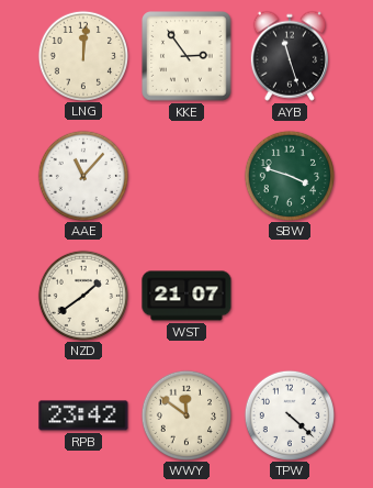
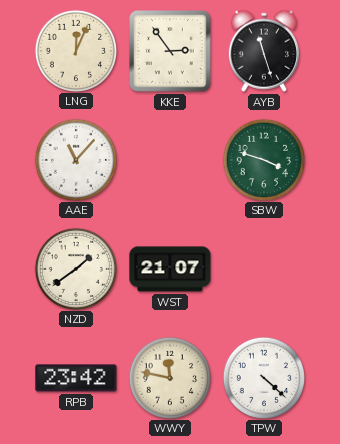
LNG: 12:01 -> 12:04 (75, 50)
WWY: 11:51 -> 11:47 (169, 377)
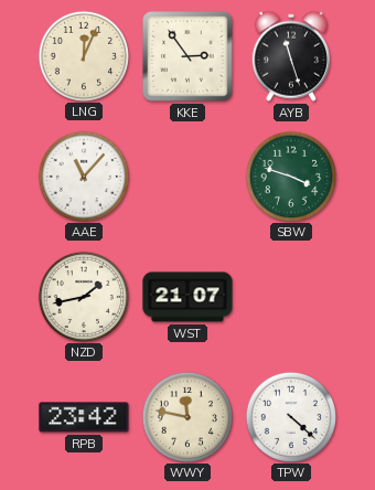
NZD: 1:39 -> 1:43 (83, 296)
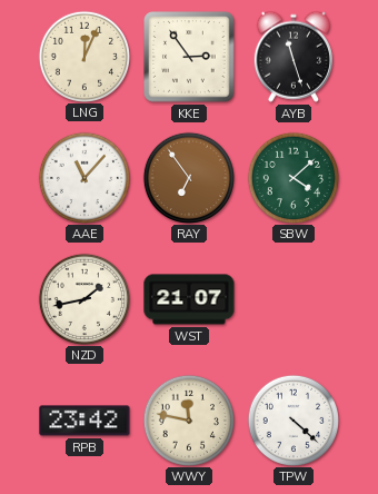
RAY: none -> 6:54 (188, 177)
SBW: 3:48 -> 4:08 (292, 177)
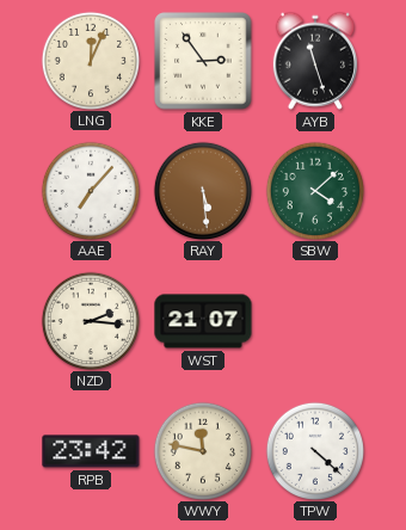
AAE: 11:07 -> 7:07 (90, 190)
RAY: 6:54 -> 5:29 (202, 190)
NZD: 1:43 -> 2:16 (90, 320)
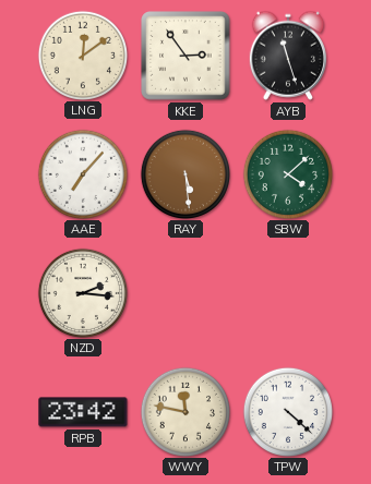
LNG: 12:04 -> 12:09 (82, 55)
WST: 21:07 -> none (203, 321)
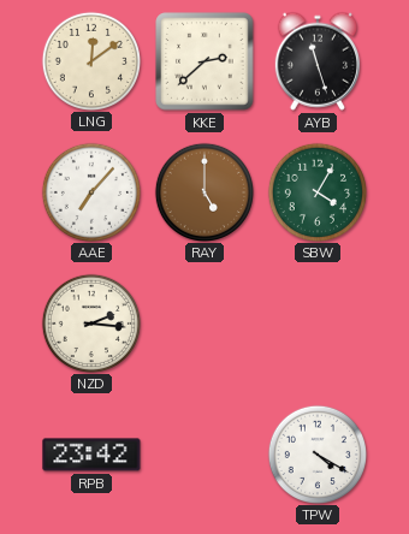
KKE: 2:54 -> 2:38 (204, 61)
RAY: 5:29 -> 5:00 (203, 191)
SBW: 4:08 -> 4:05 (316, 191)
WWY: 11:47 -> none (184, 411)
TPW: 4:22 -> 4:20 (316, 453)
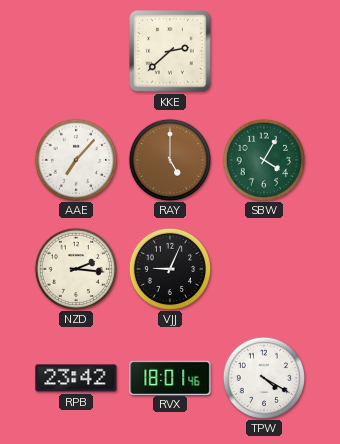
LNG: 12:09 -> none (90, 60)
AYB: 11:27 -> none (318, 61)
VJJ: none -> 9:04 (169, 268)
RVX: none -> 18:01 (170, 377)
